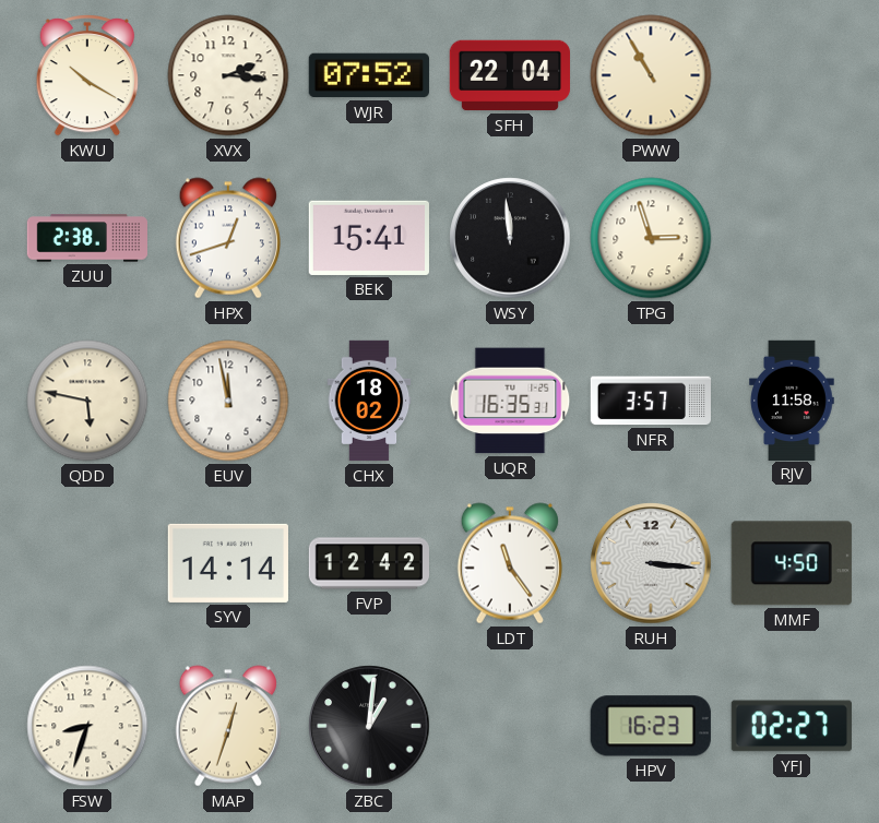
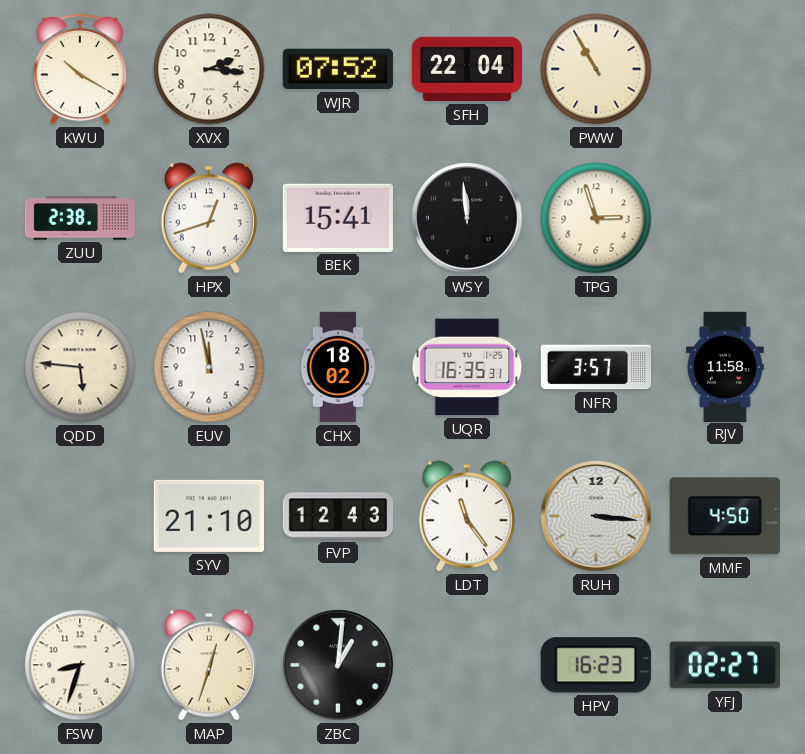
QDD: 5:47 -> 5:46 (80, 367)
SYV: 14:14 -> 21:10 (209, 516)
FVP: 12:42 -> 12:43 (337, 516)
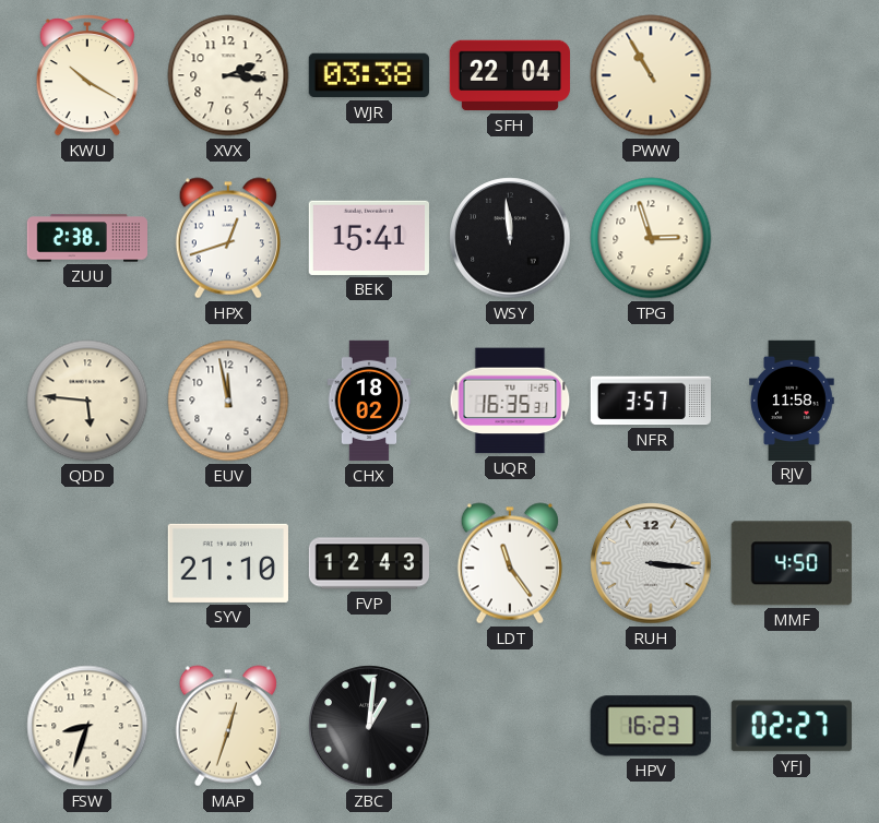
WJR: 07:52 -> 03:38 (369, 75)
